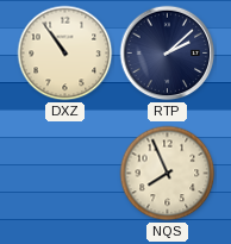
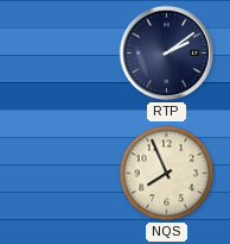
DXZ: 10:54 -> none (65, 54)
RTP: 2:08 -> 2:09 (167, 54)
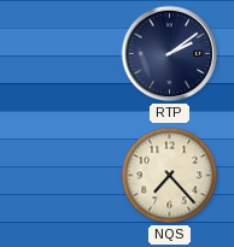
NQS: 7:56 -> 7:23 (170, 176)
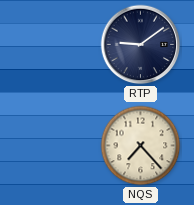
RTP: 2:09 -> 9:09 (141, 45)
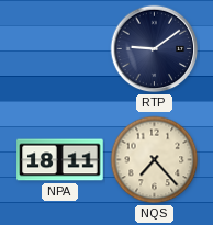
NPA: none -> 18:11 (60, 160)
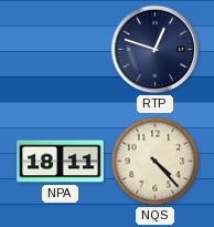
RTP: 9:09 -> 12:48 (156, 50)
NQS: 7:23 -> 4:23 (156, 162)
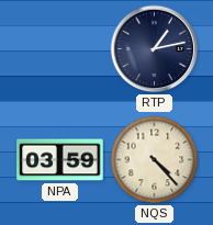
RTP: 12:48 -> 1:13 (155, 49)
NPA: 18:11 -> 03:59 (60, 160)
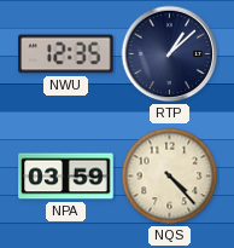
NWU: none -> 12:35 (66, 54)
RTP: 1:13 -> 1:08 (170, 54)
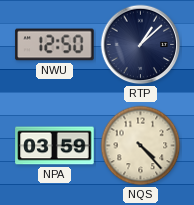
NWU: 12:35 -> 12:50 (55, 45)
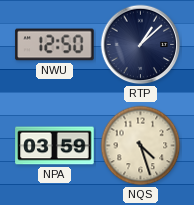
NQS: 4:23 -> 4:27 (141, 146)
